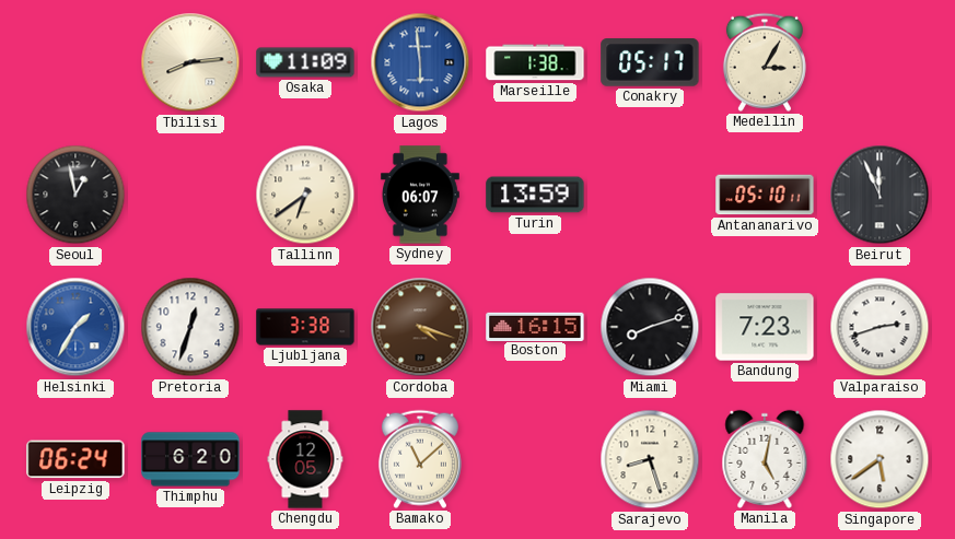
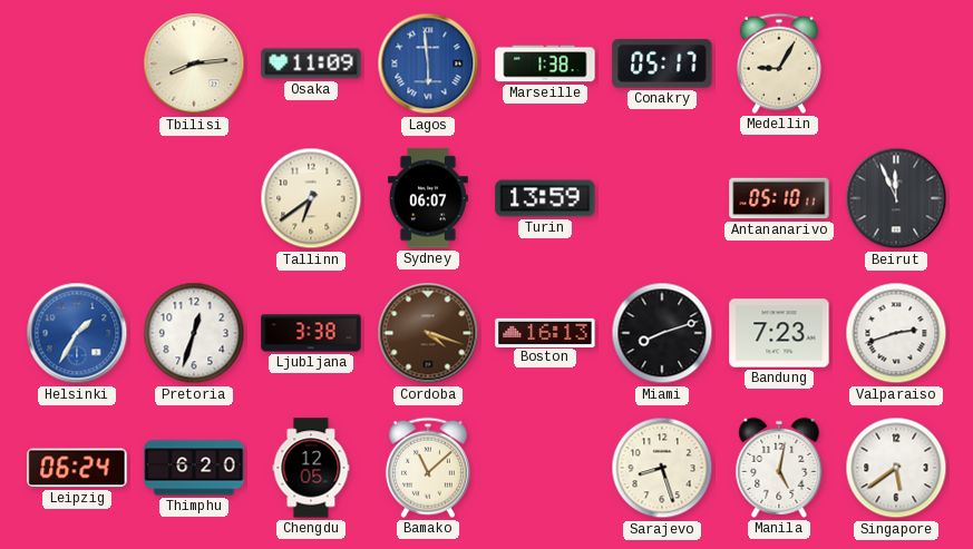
Medellin: 3:05 -> 9:05 (779, 63)
Seoul: 12:58 -> none (75, 195)
Boston: 16:15 -> 16:13 (545, 332)
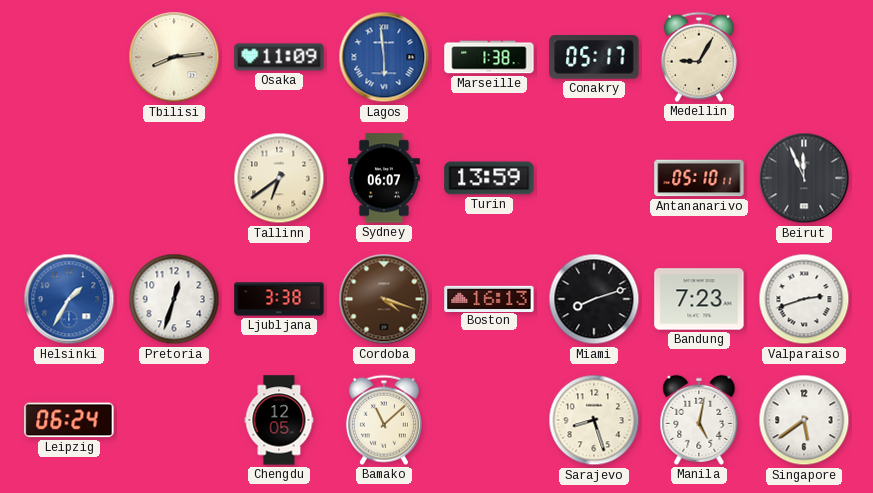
Thimphu: 6:20 -> none (194, 468)
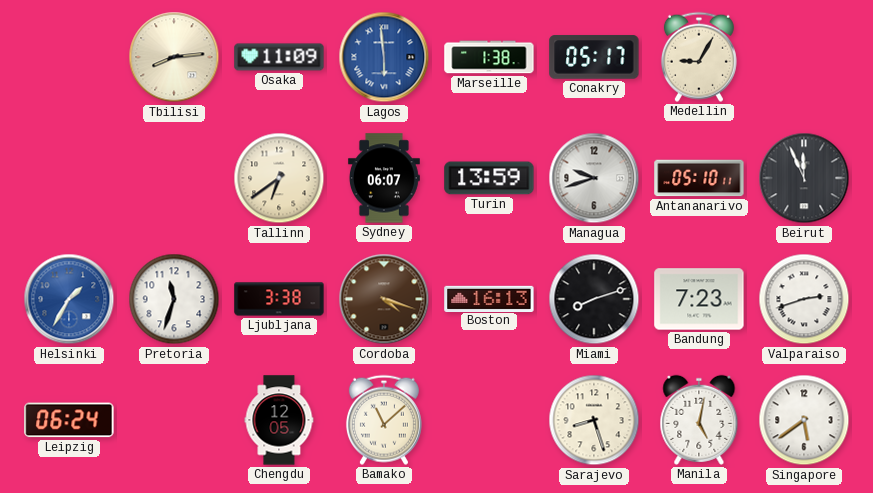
Managua: none -> 9:42 (594, 178)
Pretoria: 12:33 -> 11:33 (174, 299)
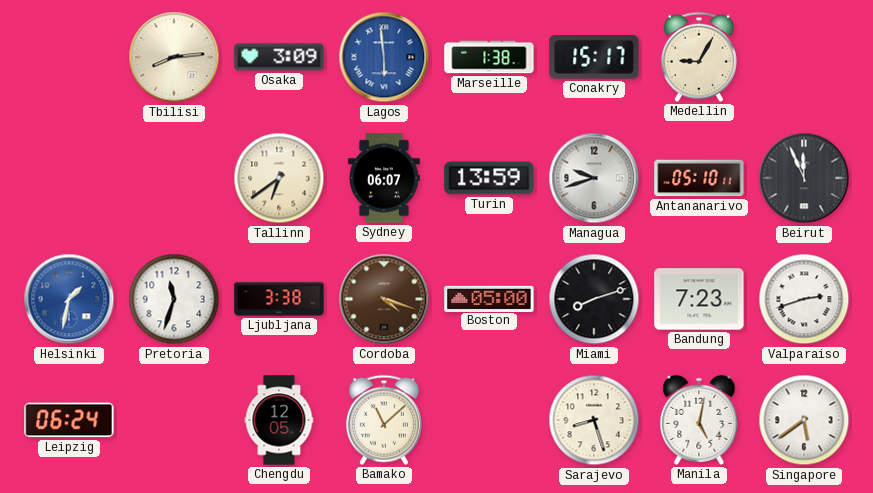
Osaka: 11:09 -> 3:09 (279, 57)
Conakry: 05:17 -> 15:17 (594, 57)
Helsinki: 1:35 -> 1:32 (69, 299)
Boston: 16:13 -> 05:00 (489, 298)
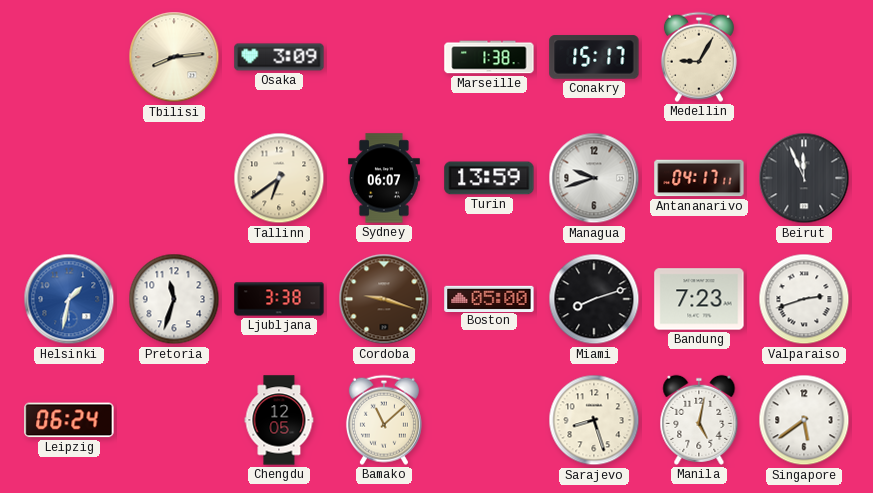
Lagos: 5:59 -> none (384, 57)
Antananarivo: 05:10 -> 04:17 (699, 178)
Cordoba: 4:18 -> 9:18 (384, 299)
